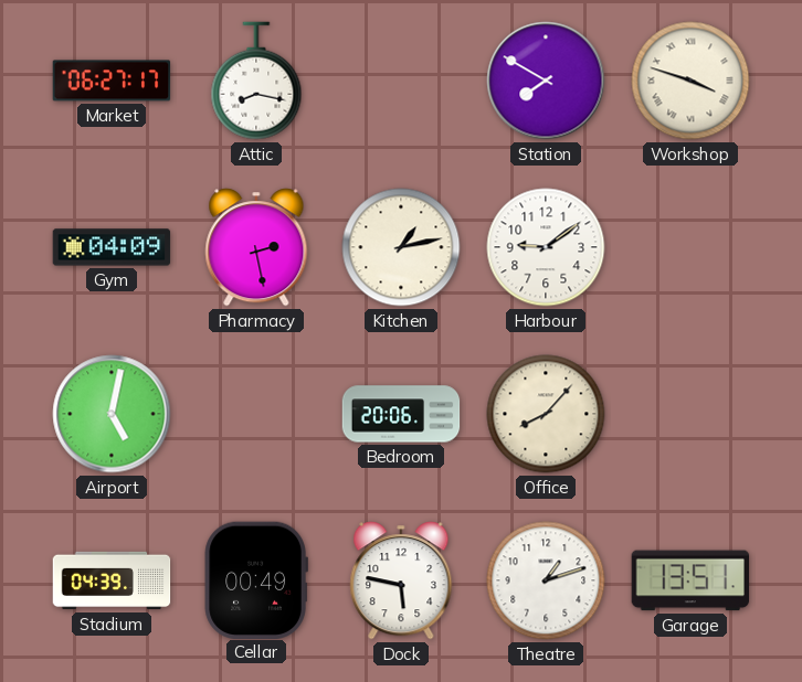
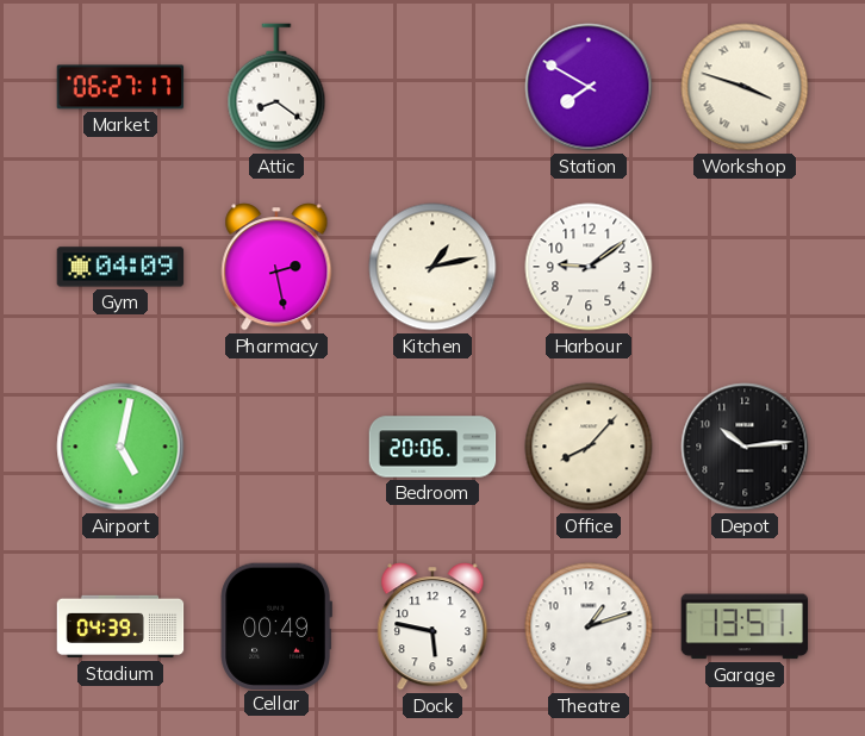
Attic: 8:17 -> 8:21 (276, 87)
Depot: none -> 10:14 (745, 447)
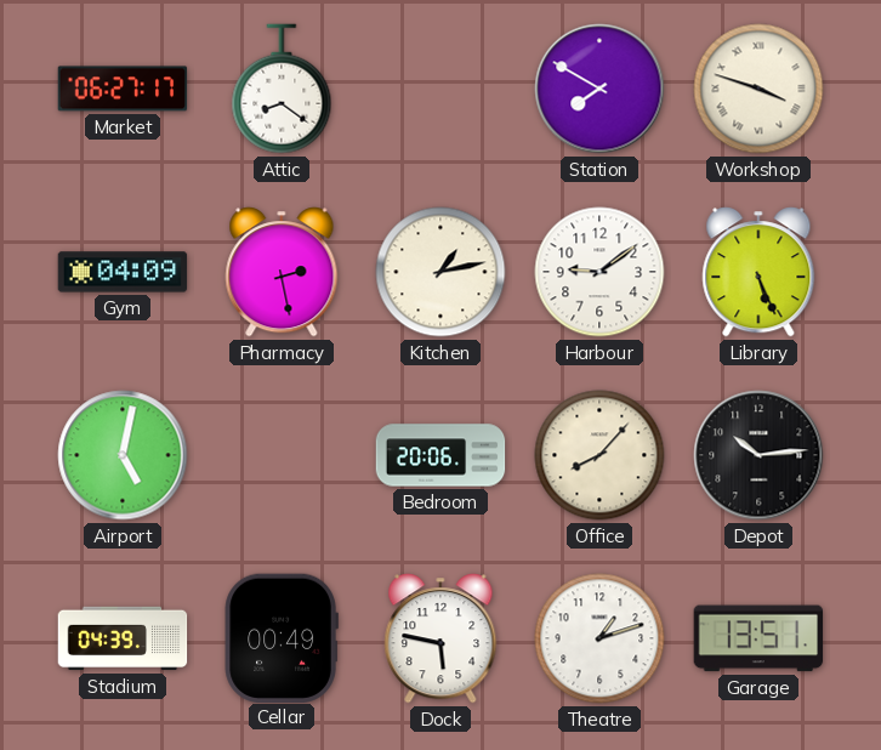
Library: none -> 5:26 (758, 272)
